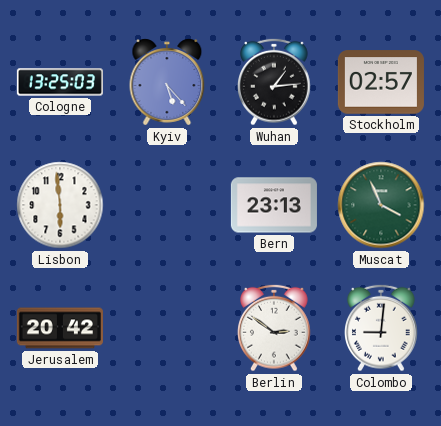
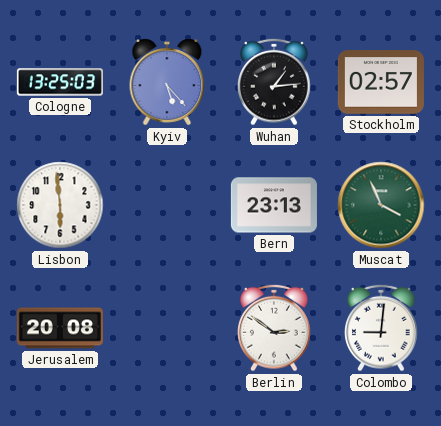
Jerusalem: 20:42 -> 20:08 (60, 328)
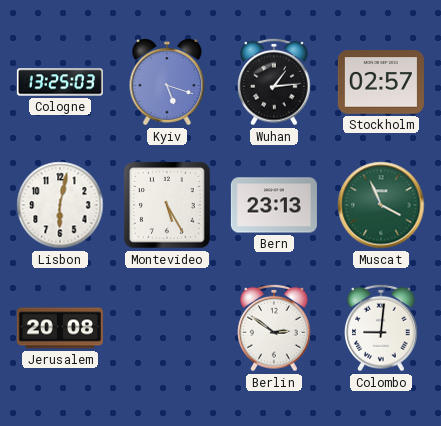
Kyiv: 5:23 -> 5:18 (167, 82)
Lisbon: 5:59 -> 6:02 (60, 205)
Montevideo: none -> 5:25 (167, 205)
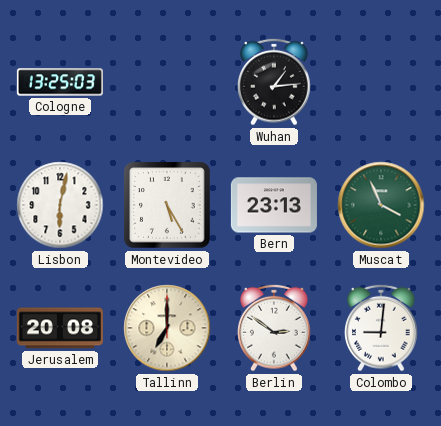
Kyiv: 5:18 -> none (167, 82)
Stockholm: 02:57 -> none (381, 82)
Tallinn: none -> 7:00 (167, 328)
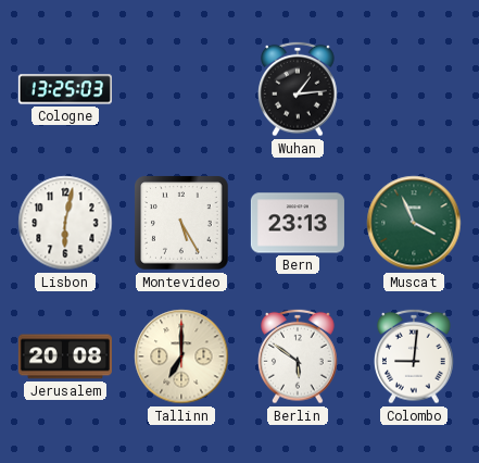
Berlin: 2:51 -> 5:51 (298, 356)
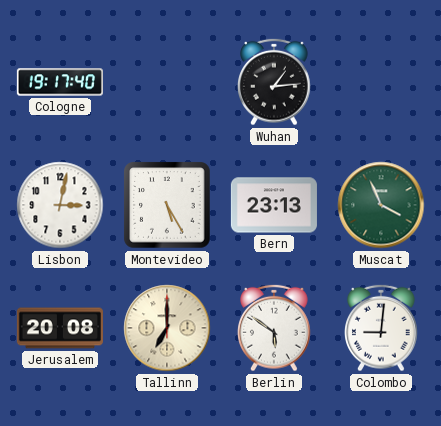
Cologne: 13:25 -> 19:17 (60, 82)
Lisbon: 6:02 -> 3:02 (60, 205)
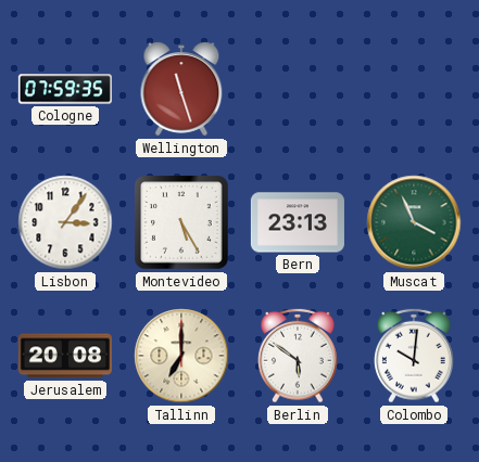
Cologne: 19:17 -> 07:59 (65, 89)
Wellington: none -> 11:27 (181, 89)
Wuhan: 1:14 -> none (274, 82)
Lisbon: 3:02 -> 3:06 (65, 222)
Colombo: 9:01 -> 10:01 (414, 356)
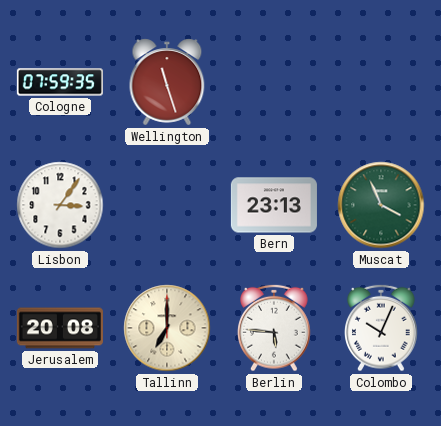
Montevideo: 5:25 -> none (181, 222)
Berlin: 5:51 -> 5:46 (274, 328)
Colombo: 10:01 -> 10:04 (381, 328)
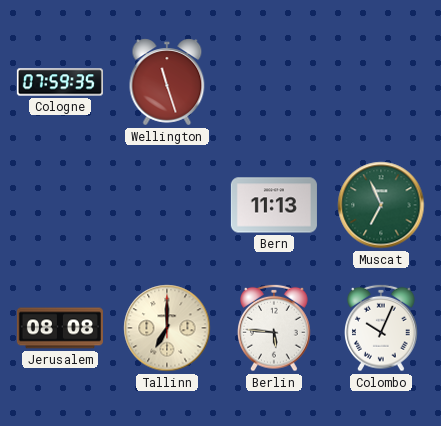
Lisbon: 3:06 -> none (60, 205)
Bern: 23:13 -> 11:13 (274, 205)
Muscat: 3:56 -> 6:56 (381, 205)
Jerusalem: 20:08 -> 08:08 (60, 328)
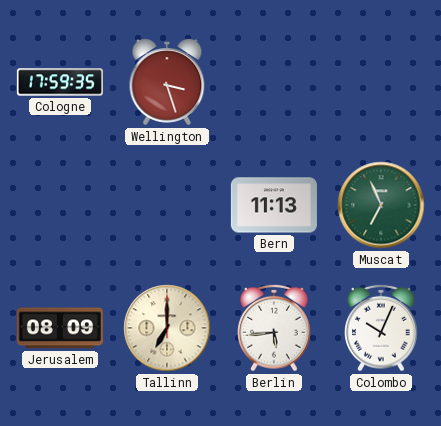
Cologne: 07:59 -> 17:59 (60, 82)
Wellington: 11:27 -> 3:27 (167, 82)
Jerusalem: 08:08 -> 08:09 (60, 328)
Berlin: 5:46 -> 5:44 (274, 328)
